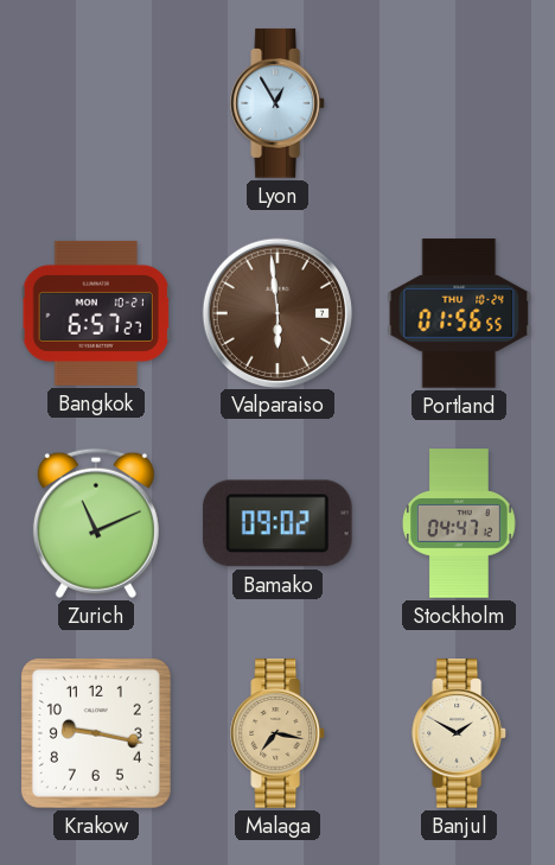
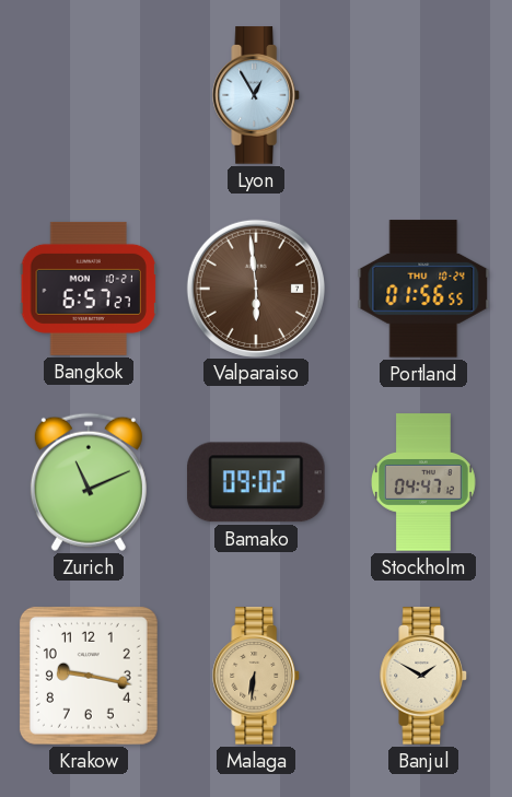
Malaga: 7:17 -> 6:31 (257, 676)
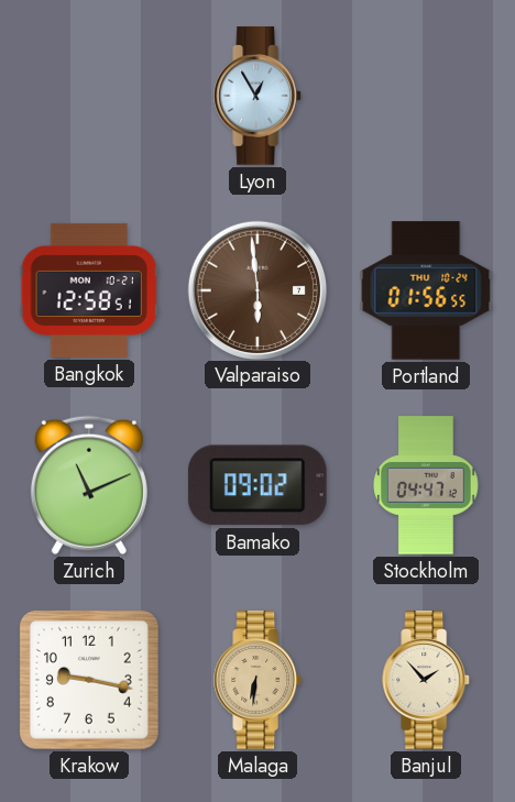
Bangkok: 6:57 -> 12:58 (89, 290)
Banjul: 1:50 -> 1:53 (427, 680)
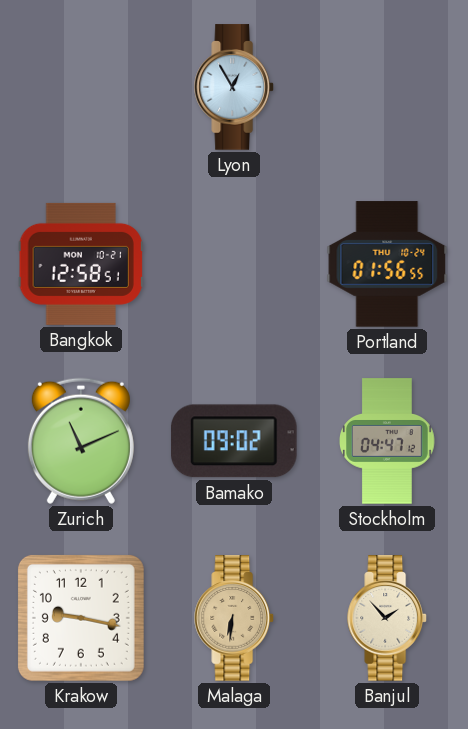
Valparaiso: 5:59 -> none (256, 289)
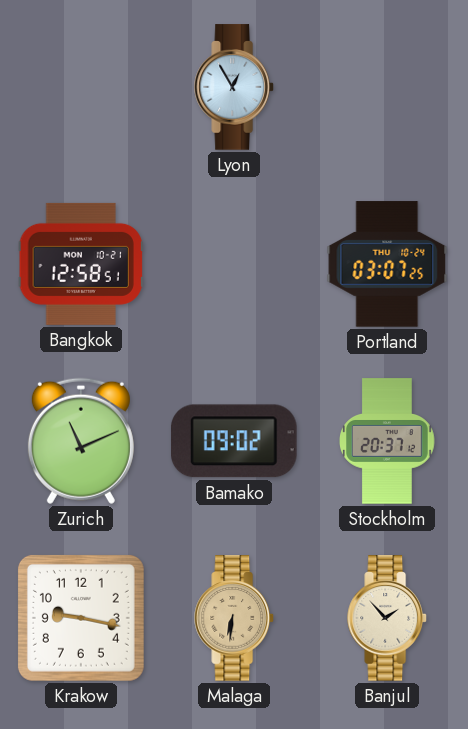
Portland: 01:56 -> 03:07 (387, 264)
Stockholm: 04:47 -> 20:37 (388, 441)
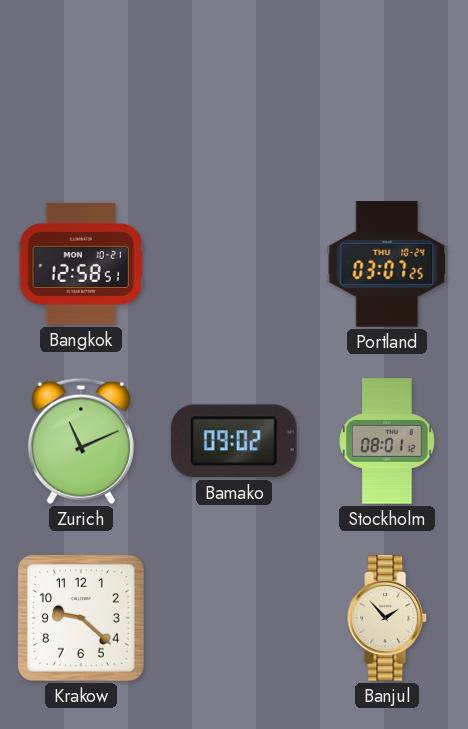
Lyon: 12:55 -> none (235, 87)
Stockholm: 20:37 -> 08:01 (388, 441)
Krakow: 9:17 -> 9:22 (81, 618)
Malaga: 6:31 -> none (235, 618)
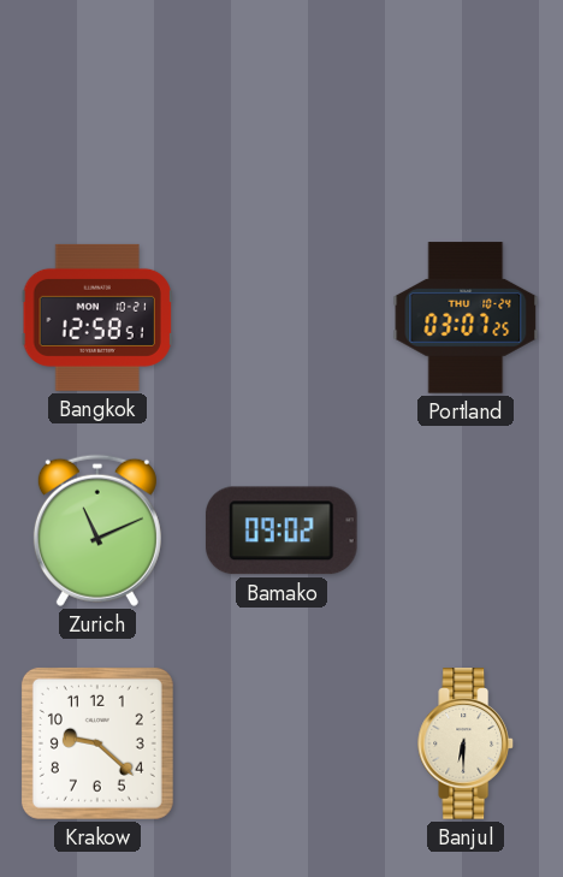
Stockholm: 08:01 -> none (388, 441)
Banjul: 1:53 -> 6:30 (467, 743)
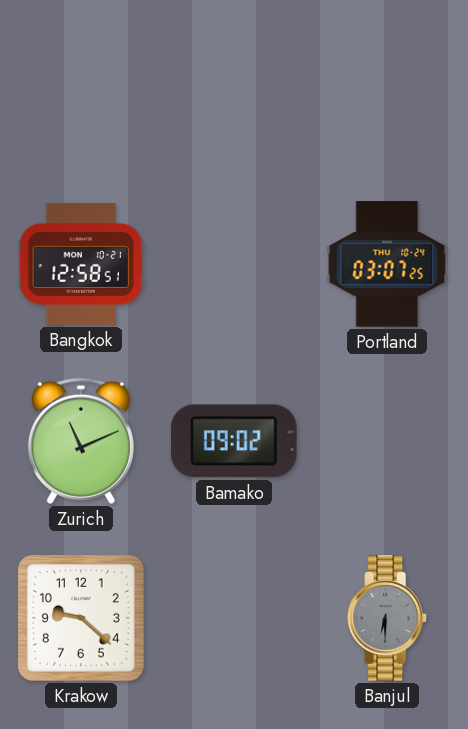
Banjul dial: cream -> grey (388, 618)
